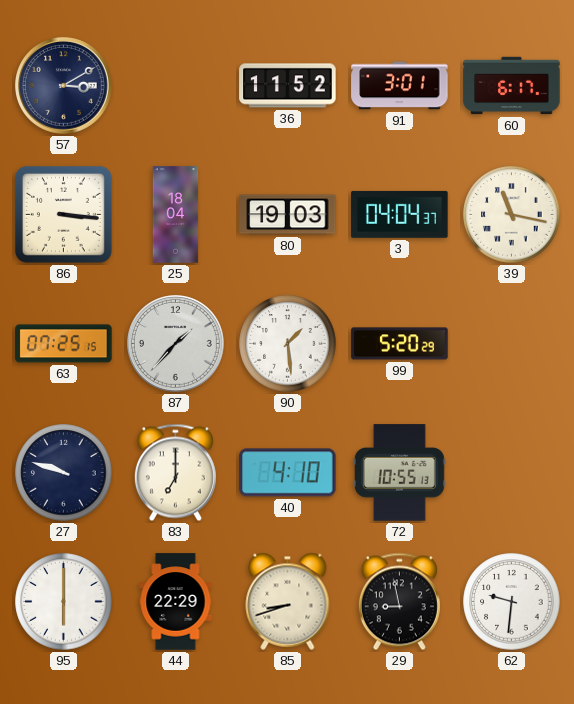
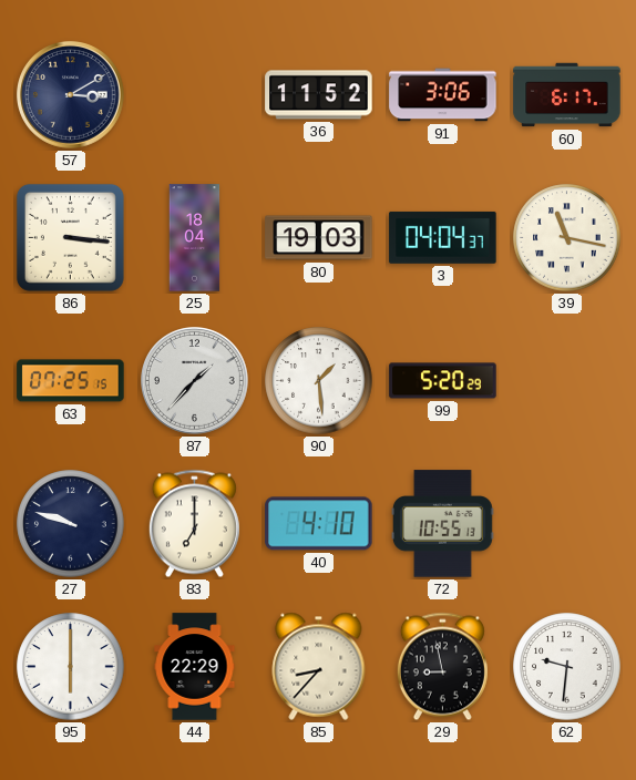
91: 3:01 -> 3:06 (443, 95)
85: 8:42 -> 8:37 (319, 666)
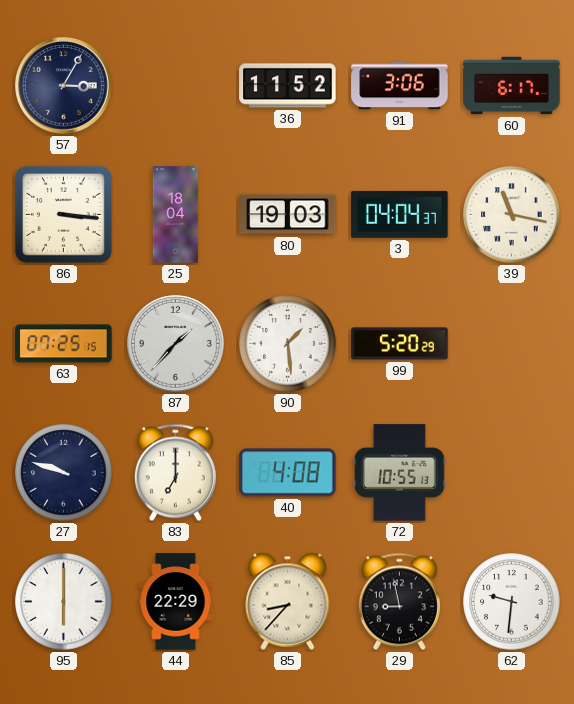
57: 3:10 -> 3:05 (64, 86)
40: 4:10 -> 4:08 (288, 473)
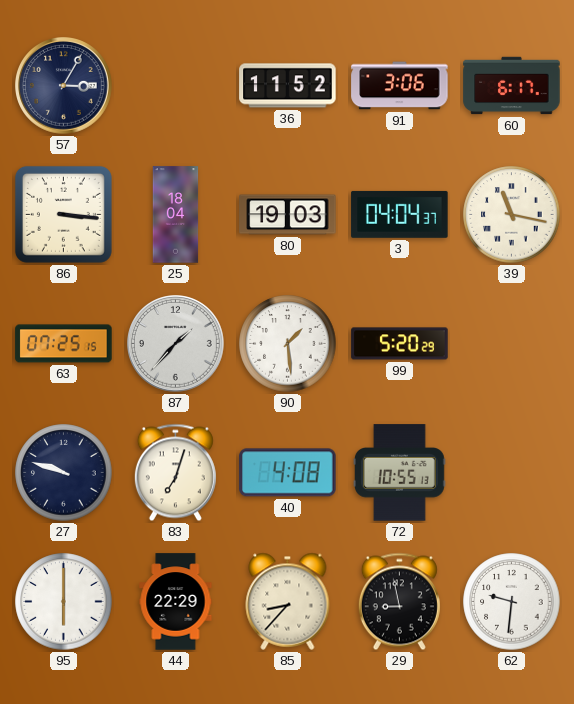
83: 7:00 -> 7:03 (175, 473)
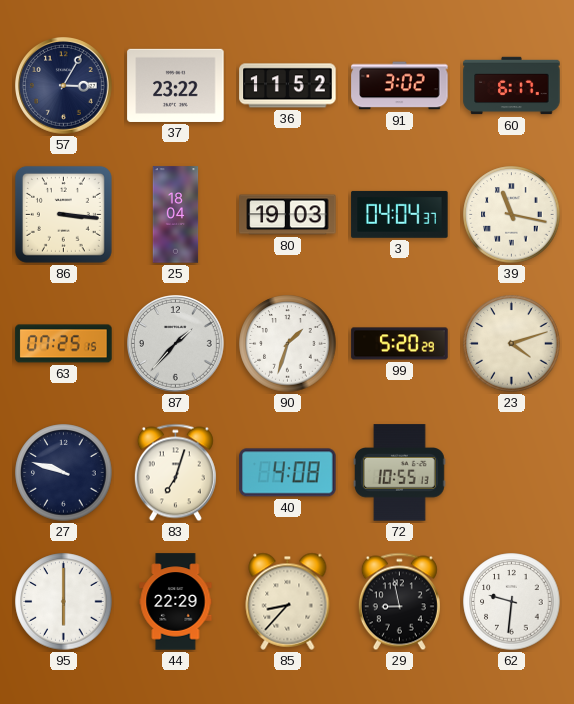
37: none -> 23:22 (176, 85)
91: 3:06 -> 3:02 (400, 86)
90: 1:29 -> 1:33 (288, 344)
23: none -> 4:12 (512, 344)
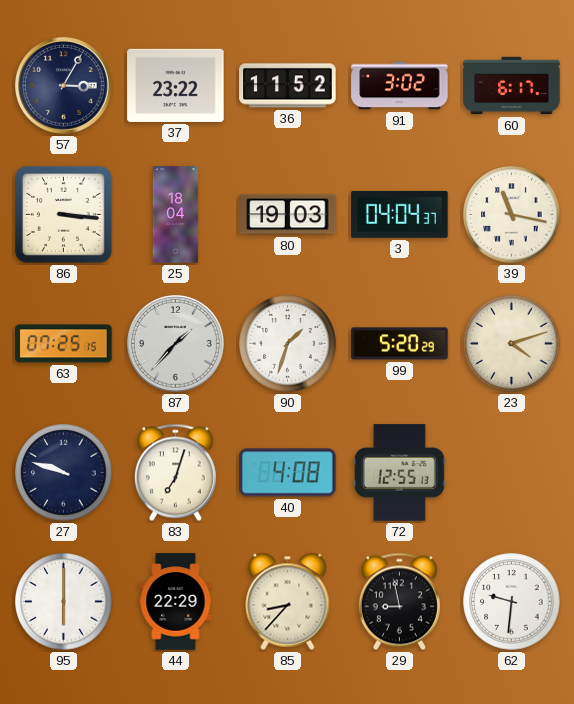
72: 10:55 -> 12:55 (400, 473)
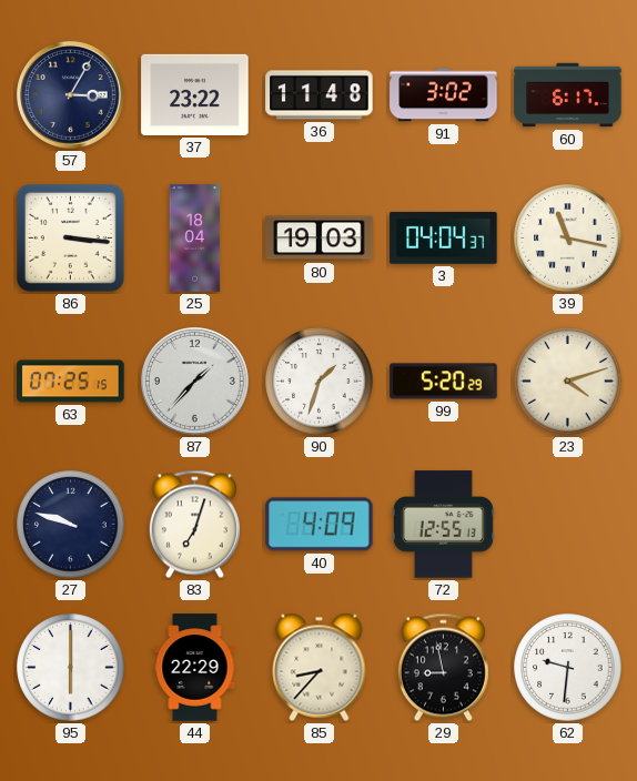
36: 11:52 -> 11:48 (320, 95)
40: 4:08 -> 4:09 (320, 525)
